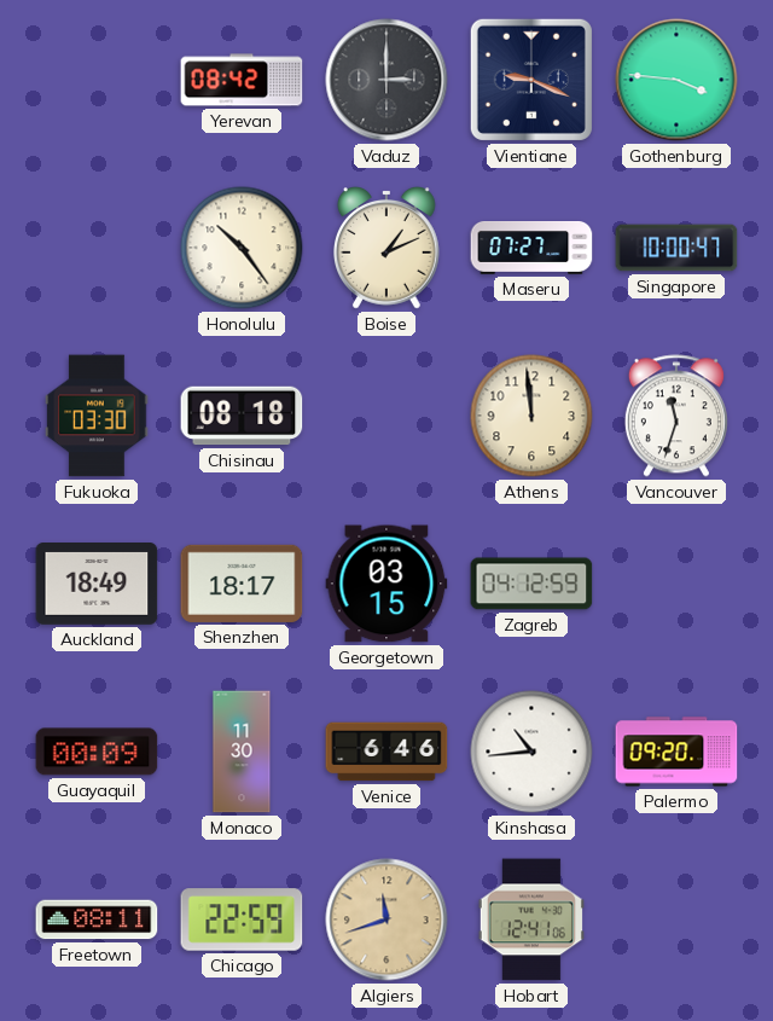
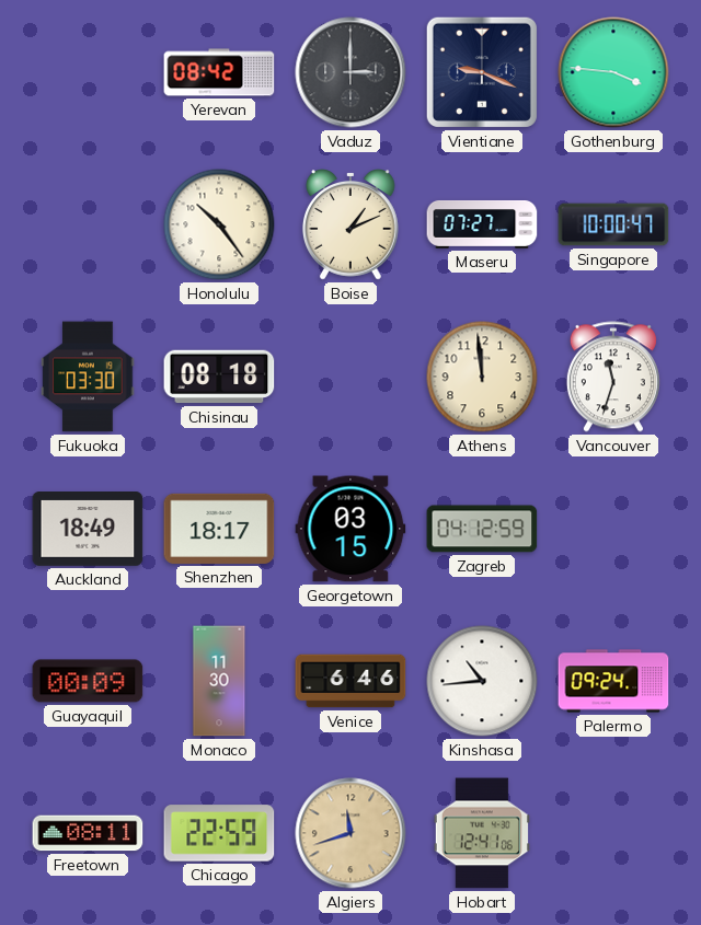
Palermo: 09:20 -> 09:24 (613, 681)
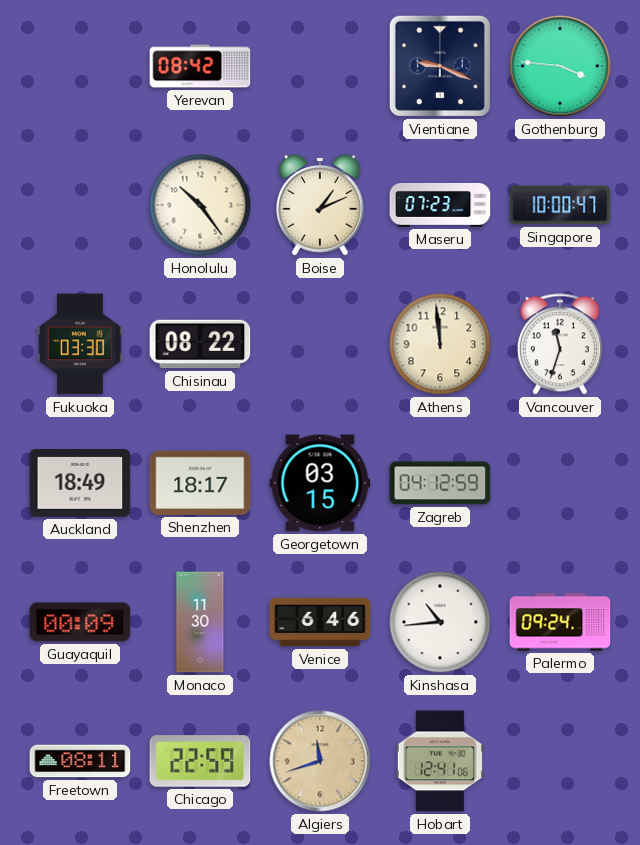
Vaduz: 3:00 -> none (350, 72)
Maseru: 07:27 -> 07:23 (440, 206)
Chisinau: 08:18 -> 08:22 (200, 344)
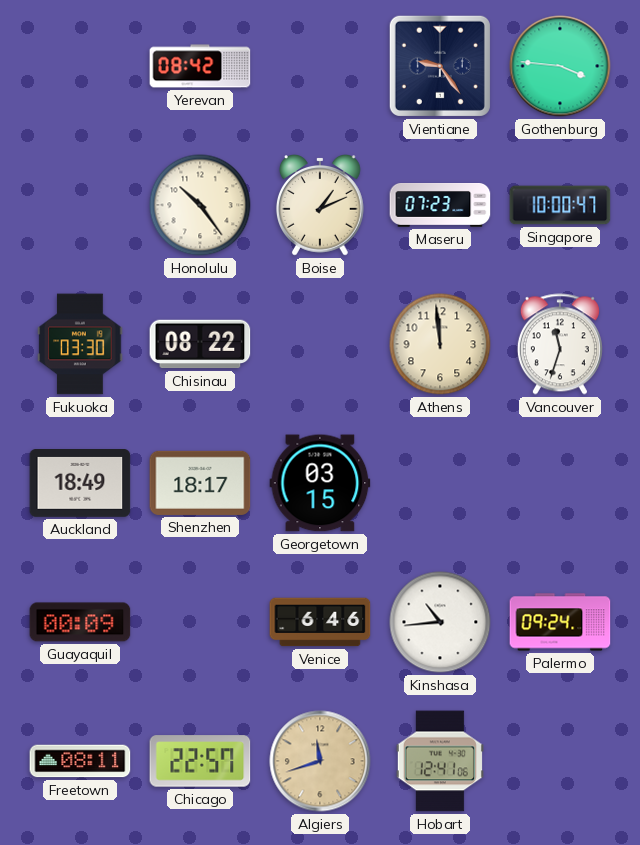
Vientiane: 9:19 -> 9:24 (440, 66)
Zagreb: 04:12 -> none (440, 483)
Monaco: 11:30 -> none (200, 622)
Chicago: 22:59 -> 22:57 (200, 761)
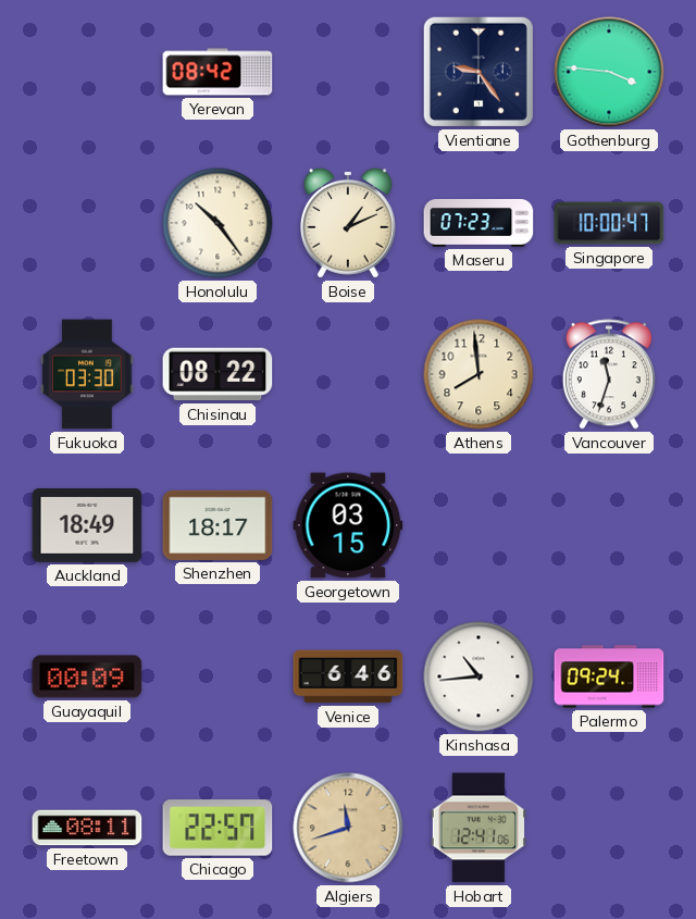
Athens: 11:59 -> 7:59 (478, 374)
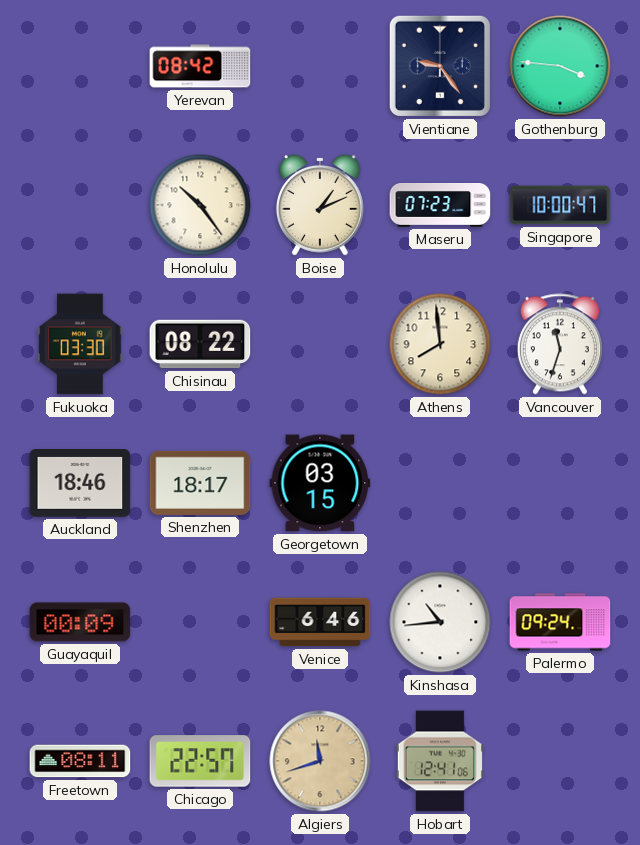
Auckland: 18:49 -> 18:46 (80, 484)
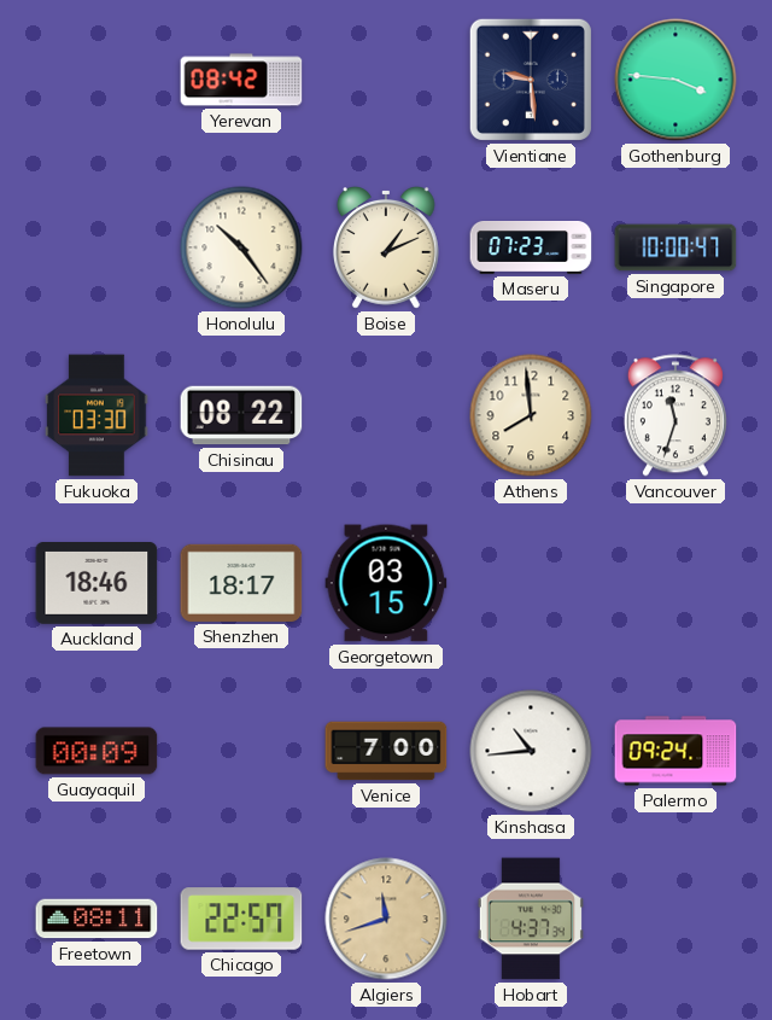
Vientiane: 9:24 -> 9:29 (531, 80)
Venice: 6:46 -> 7:00 (386, 751)
Hobart: 12:41 -> 4:37 (531, 919)
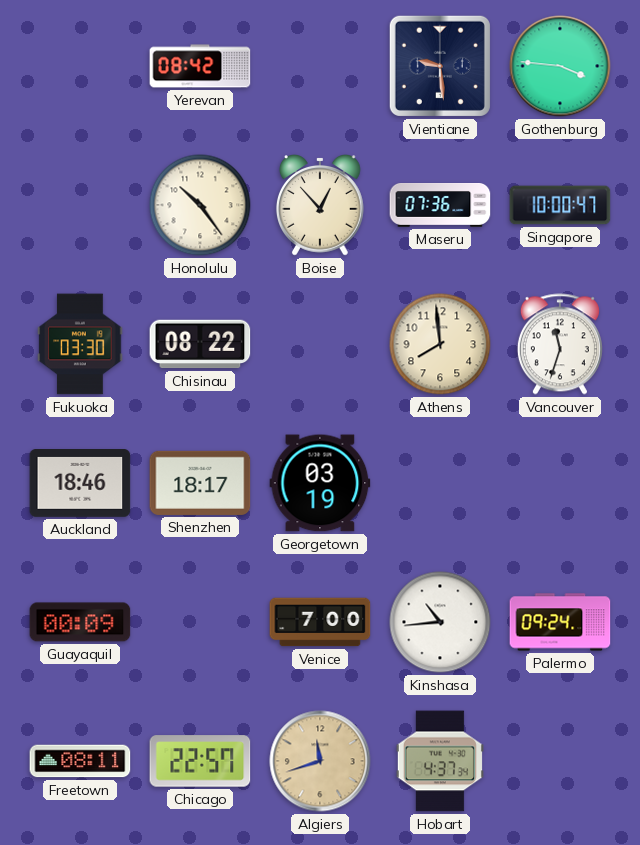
Boise: 1:11 -> 12:53 (320, 206)
Maseru: 07:23 -> 07:36 (440, 206)
Georgetown: 03:15 -> 03:19 (320, 483)
